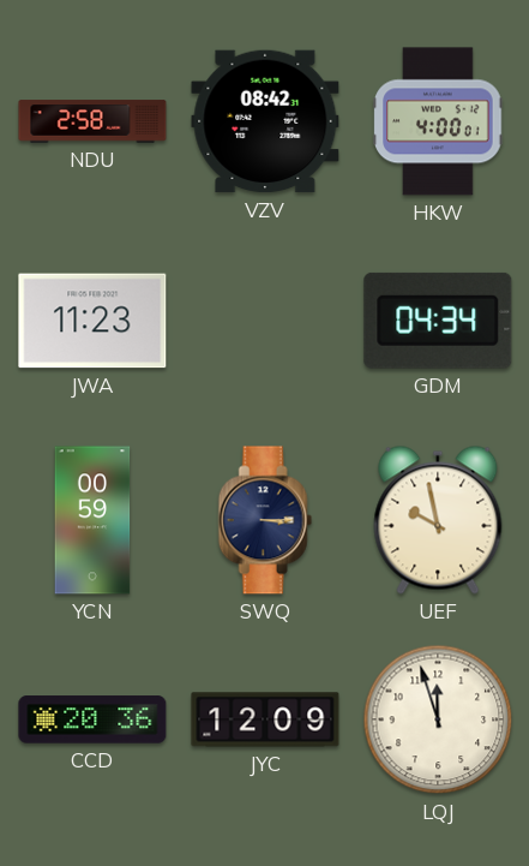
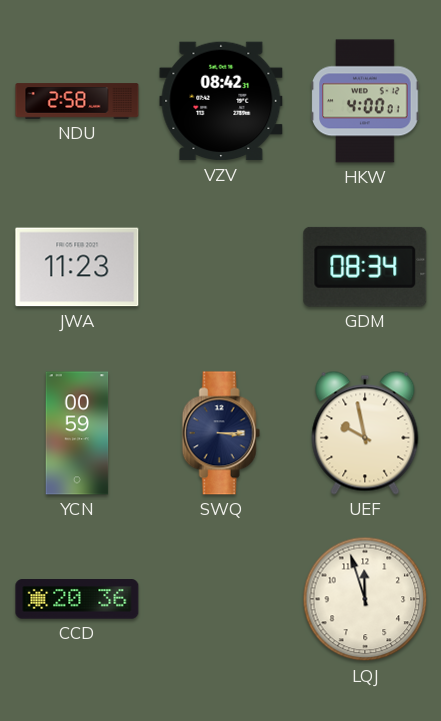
GDM: 04:34 -> 08:34 (365, 267)
JYC: 12:09 -> none (265, 719)
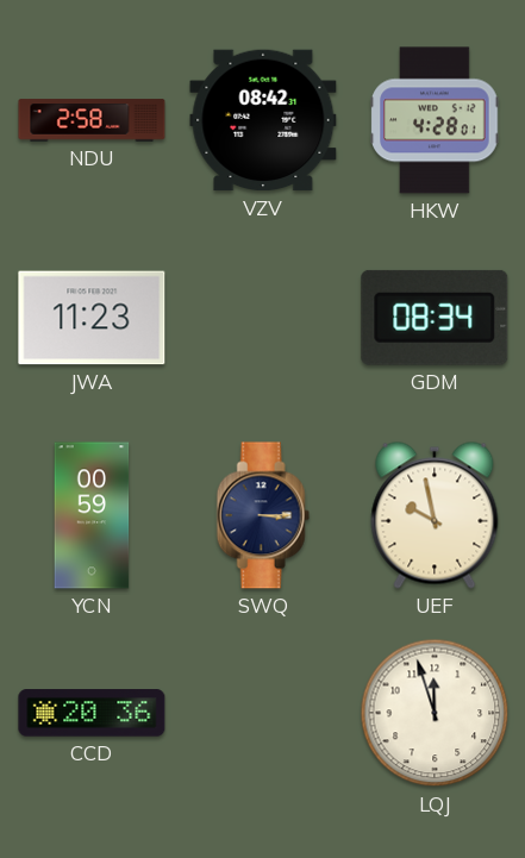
HKW: 4:00 -> 4:28 (435, 120)
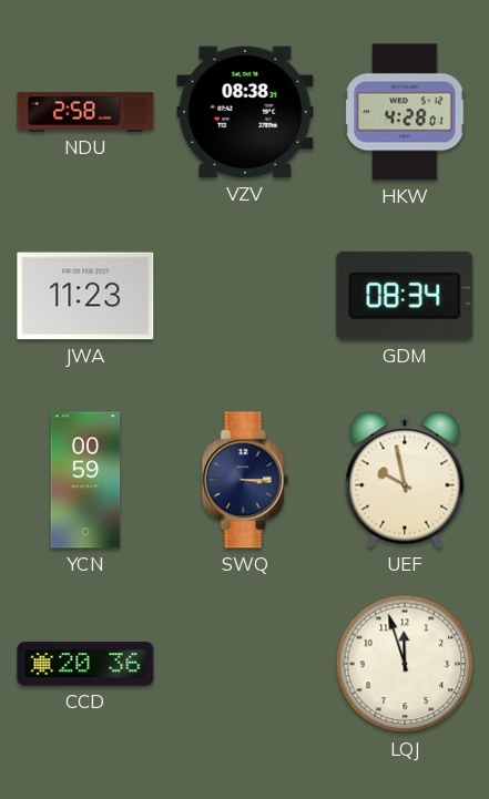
VZV: 08:42 -> 08:38 (245, 112)
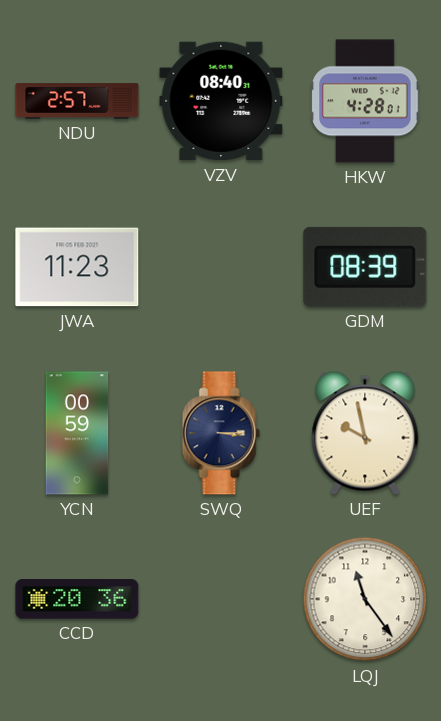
NDU: 2:58 -> 2:57 (77, 101)
VZV: 08:38 -> 08:40 (221, 101)
GDM: 08:34 -> 08:39 (365, 267)
LQJ: 11:57 -> 11:24 (365, 599)
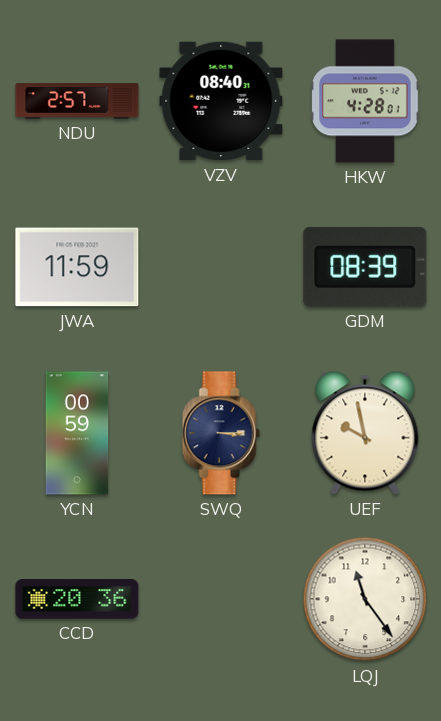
JWA: 11:23 -> 11:59 (77, 267)
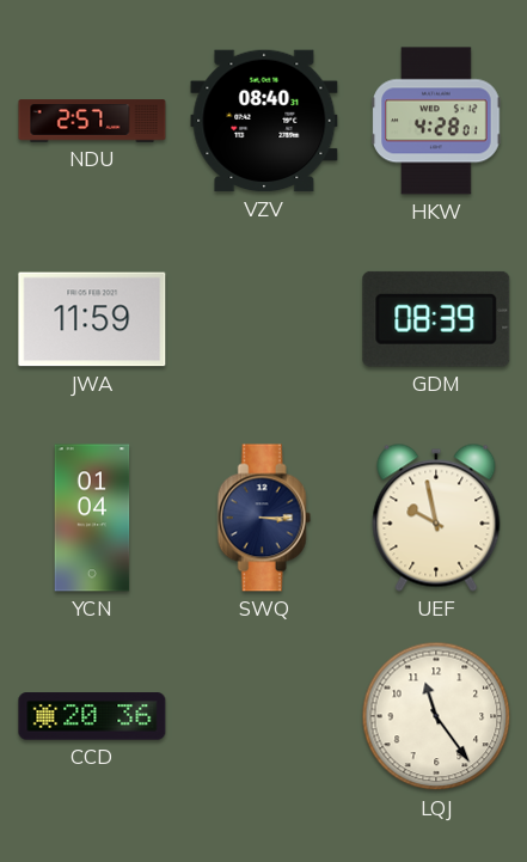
YCN: 00:59 -> 01:04 (92, 518)
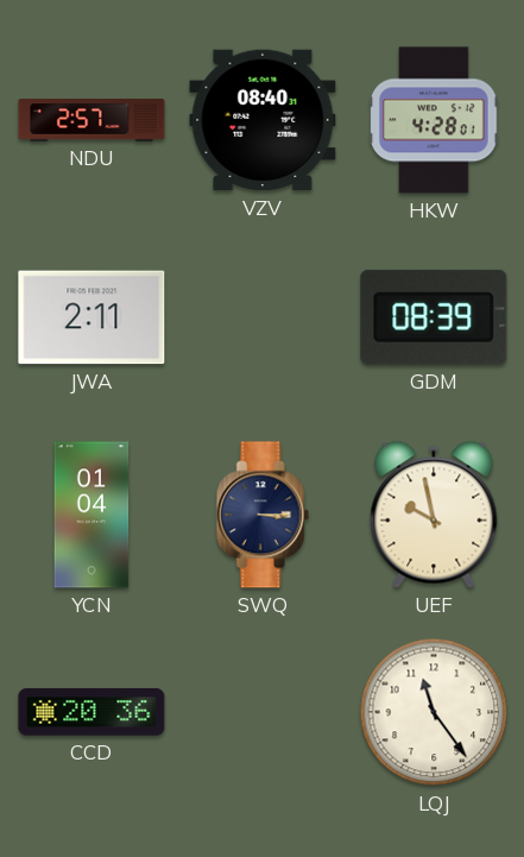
JWA: 11:59 -> 2:11 (91, 317)
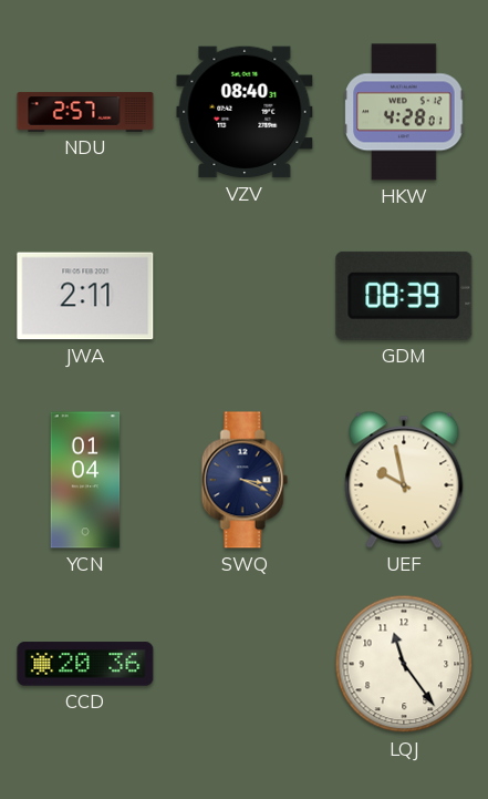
SWQ: 3:15 -> 3:19 (245, 480)
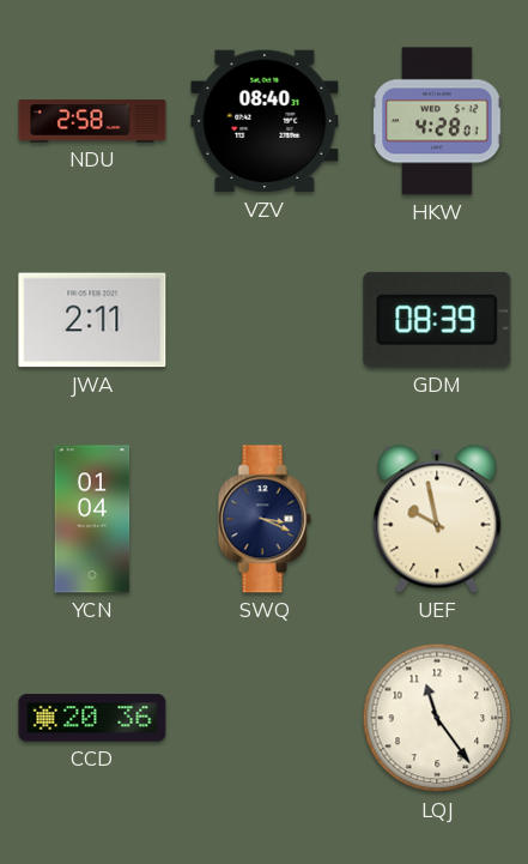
NDU: 2:57 -> 2:58 (92, 121)
